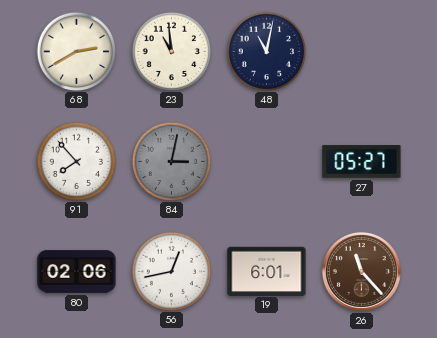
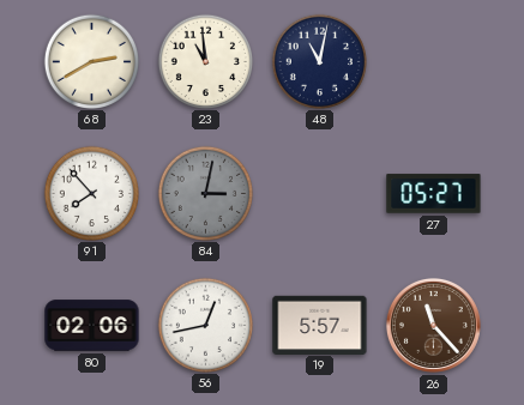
19: 6:01 -> 5:57 (320, 325)
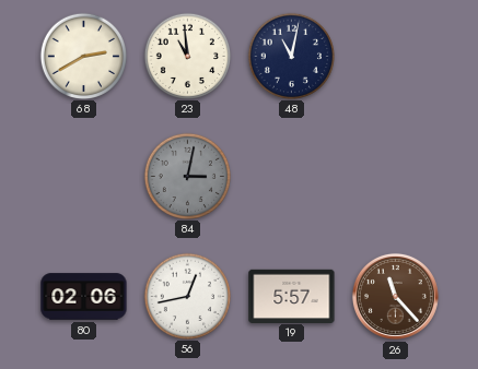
91: 7:53 -> none (91, 193)
27: 05:27 -> none (434, 194)
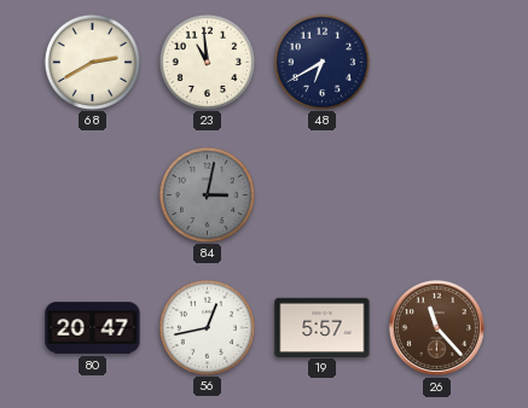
48: 11:02 -> 6:40 (321, 62)
80: 02:06 -> 20:47 (93, 328)
